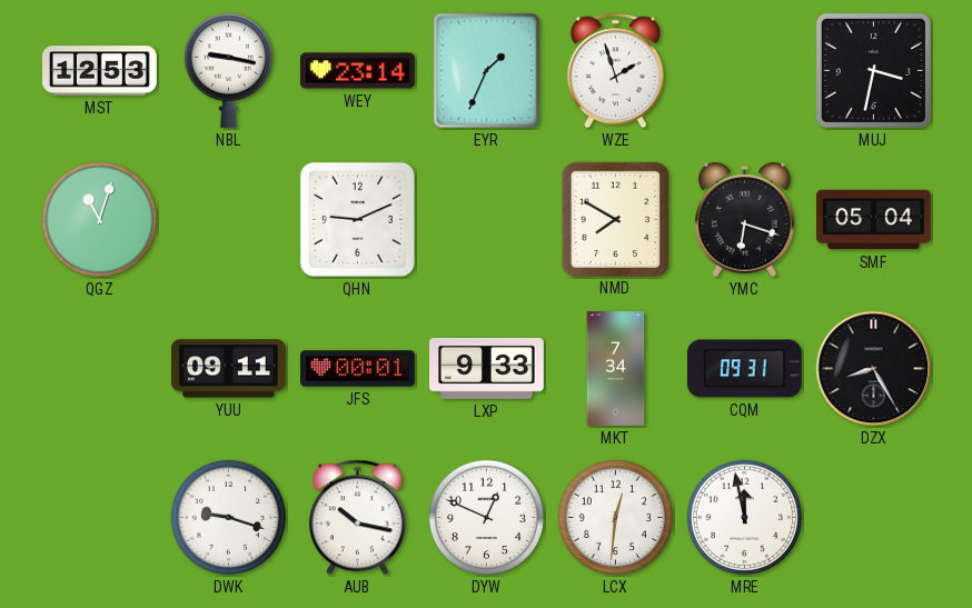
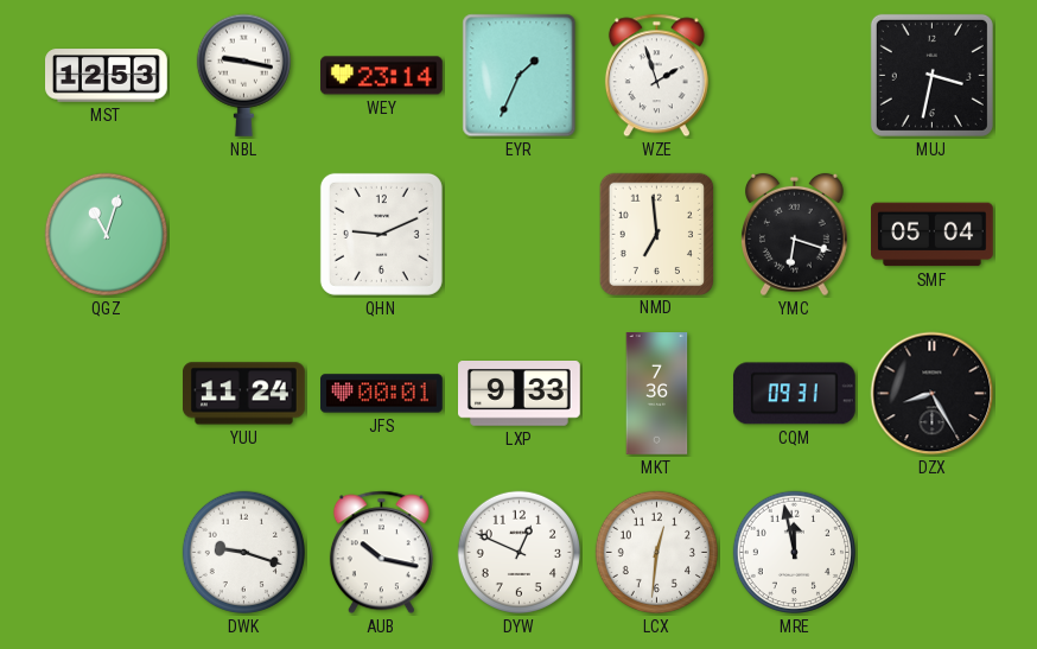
NMD: 7:50 -> 6:59 (656, 234)
YUU: 09:11 -> 11:24 (244, 394)
MKT: 7:34 -> 7:36 (657, 394)
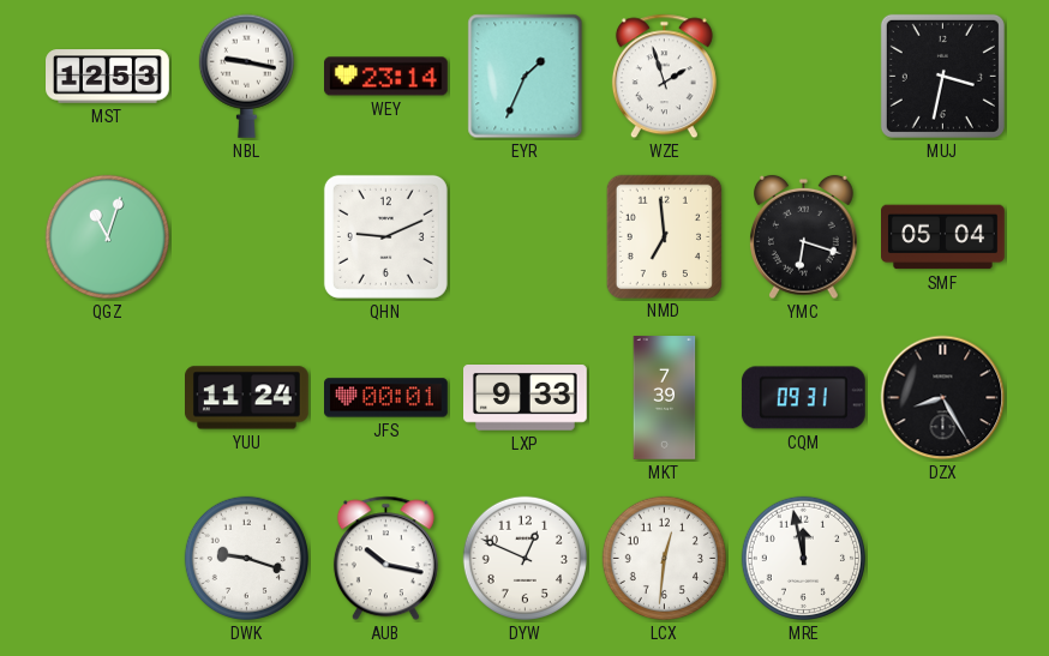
MKT: 7:36 -> 7:39 (665, 398)
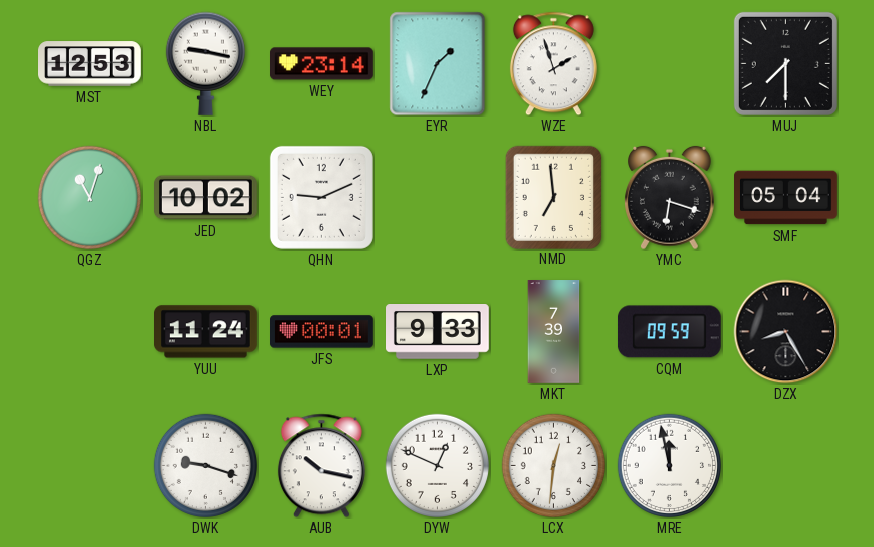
MUJ: 3:32 -> 7:30 (785, 63)
JED: none -> 10:02 (206, 198)
CQM: 09:31 -> 09:59 (669, 332)
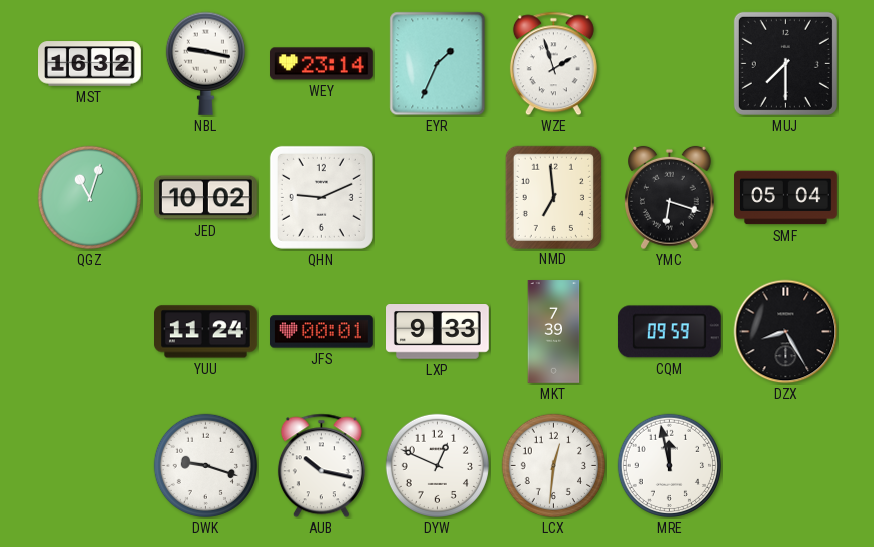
MST: 12:53 -> 16:32 (90, 64)
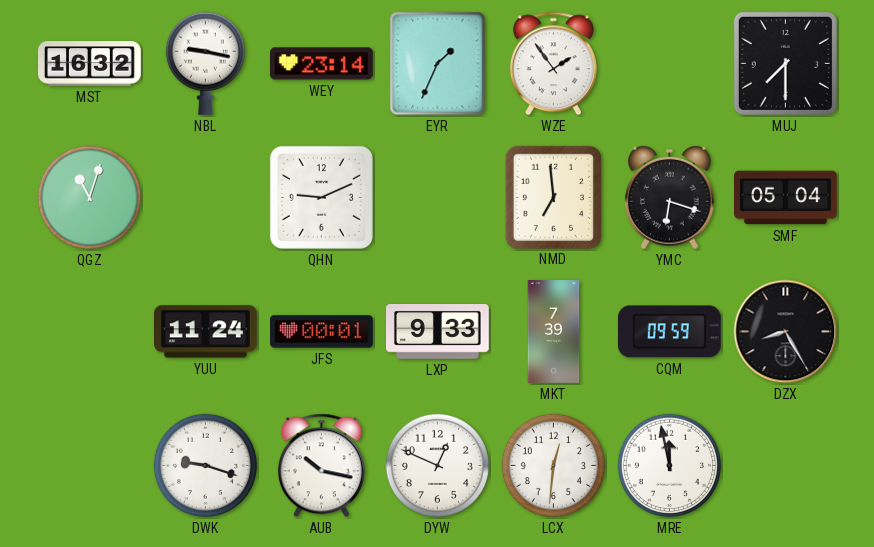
WZE: 1:57 -> 1:54 (553, 64)
JED: 10:02 -> none (206, 198)
